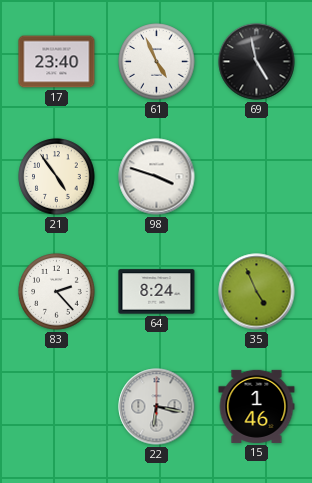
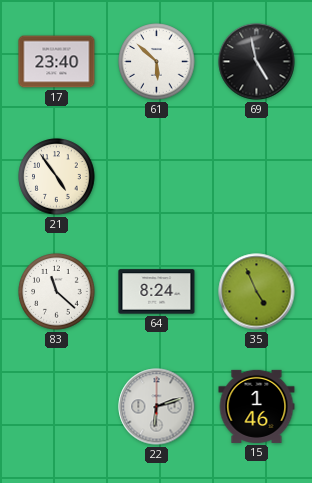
61: 4:56 -> 5:52 (157, 62)
98: 3:48 -> none (157, 177)
83: 2:23 -> 11:22 (57, 292)
22: 6:17 -> 6:12 (157, 407)
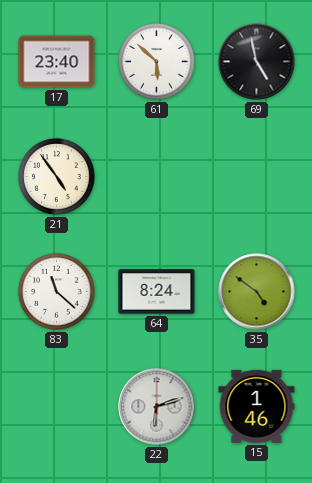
35: 4:56 -> 4:51 (257, 292)
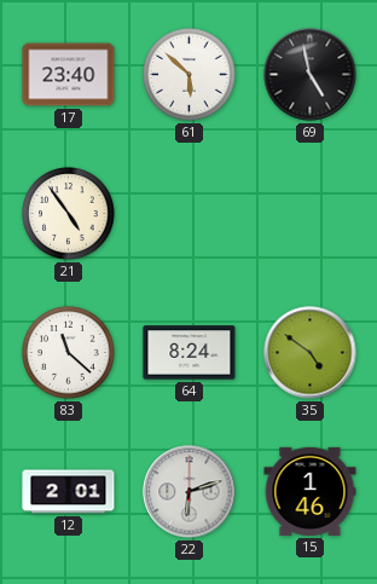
12: none -> 2:01 (69, 492)
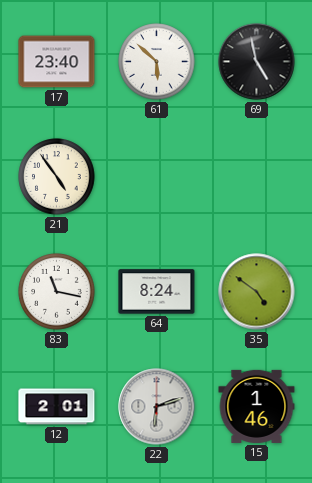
83: 11:22 -> 11:17 (57, 292)
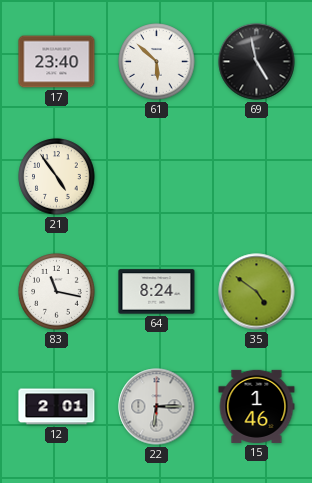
22: 6:12 -> 6:15 (157, 407)
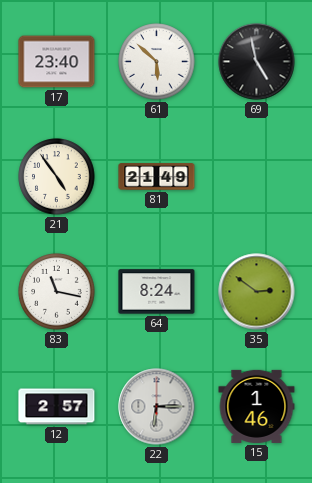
81: none -> 21:49 (157, 177)
35: 4:51 -> 2:51 (257, 292)
12: 2:01 -> 2:57 (57, 407)
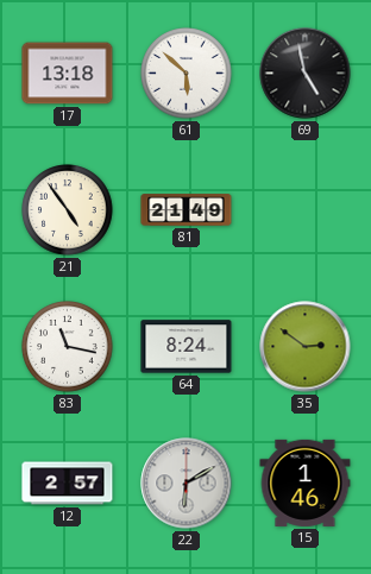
17: 23:40 -> 13:18 (68, 74)
22: 6:15 -> 6:10 (187, 484)
